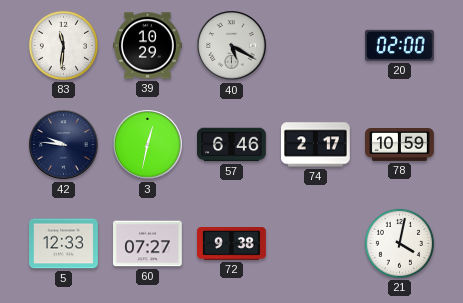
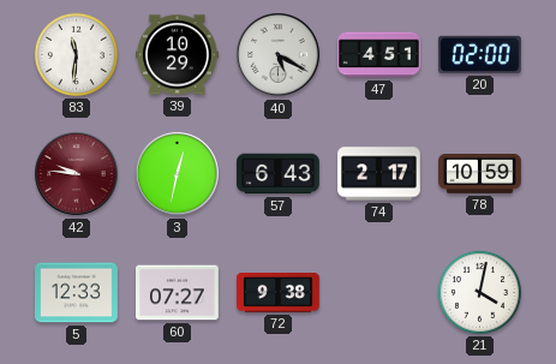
47: none -> 4:51 (379, 55)
42 dial: navy -> burgundy (77, 174)
57: 6:46 -> 6:43 (279, 174)
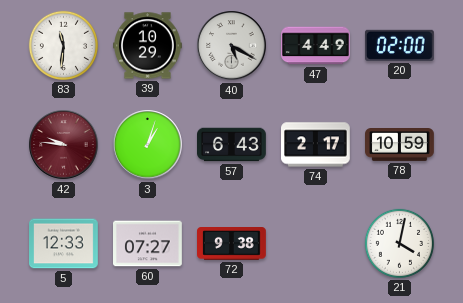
47: 4:51 -> 4:49 (316, 46)
3: 12:32 -> 1:03 (148, 145)
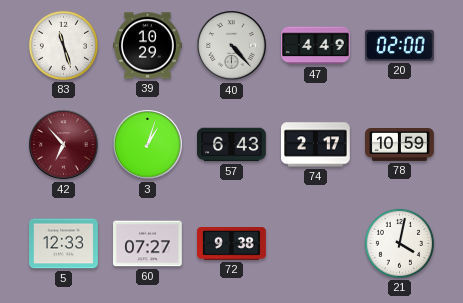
83: 11:31 -> 11:27 (63, 45)
40: 5:20 -> 4:23 (232, 46)
42: 9:46 -> 6:53 (64, 145)
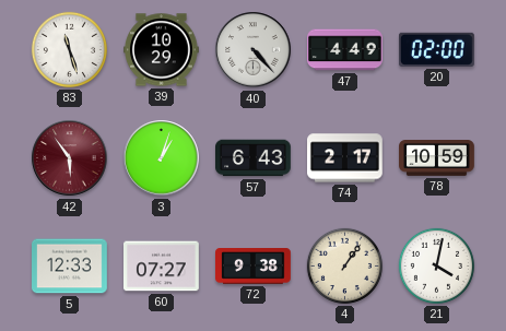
42: 6:53 -> 5:54 (70, 158)
4: none -> 1:06 (344, 265)
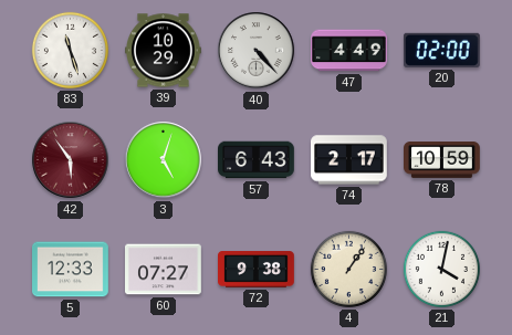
3: 1:03 -> 5:03 (164, 160)
